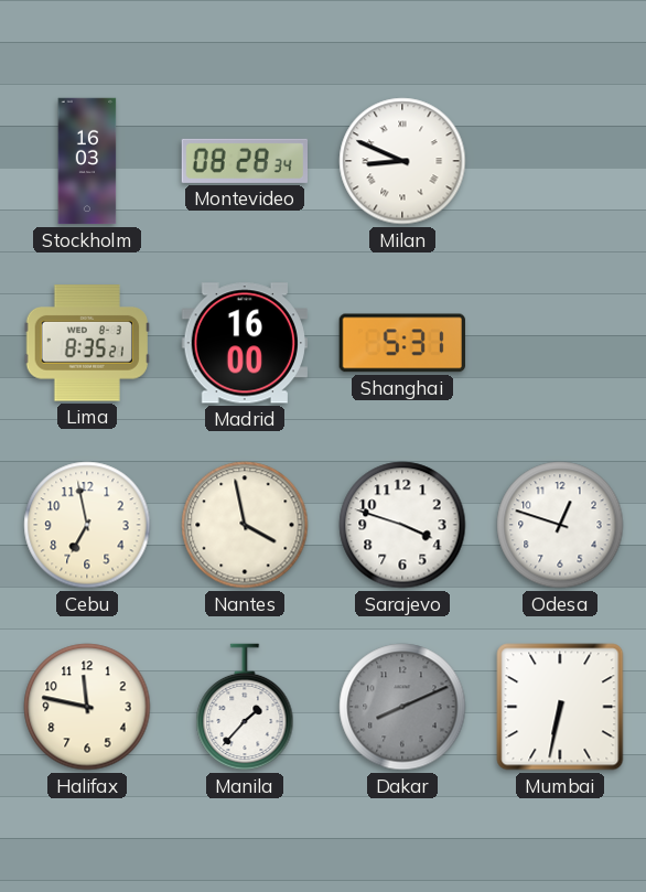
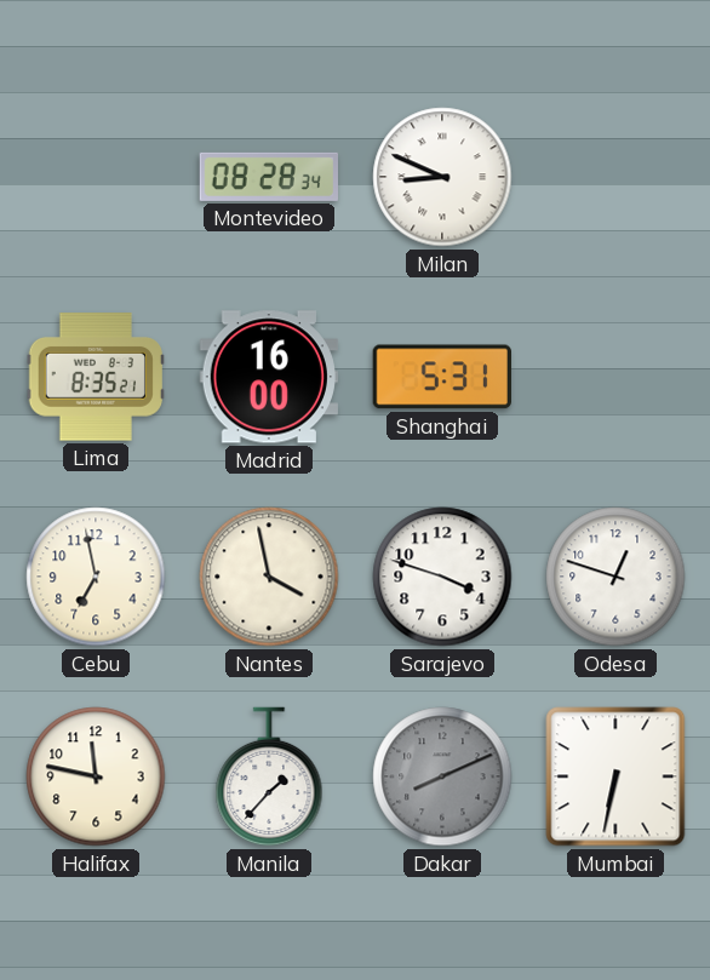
Stockholm: 16:03 -> none (87, 161)
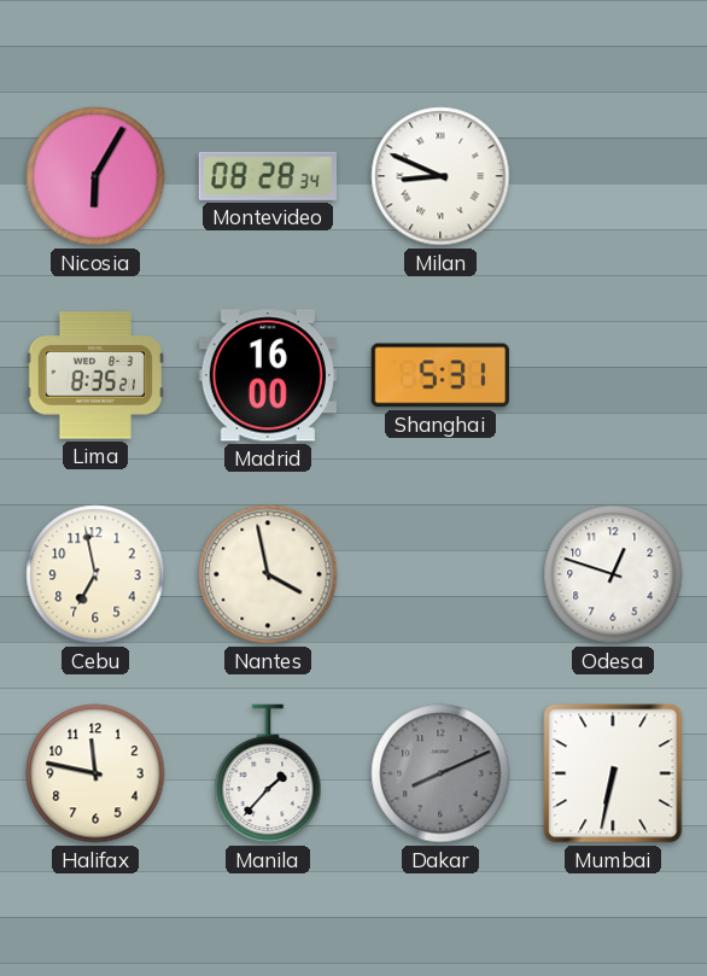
Nicosia: none -> 6:05 (95, 176)
Sarajevo: 3:48 -> none (442, 577)
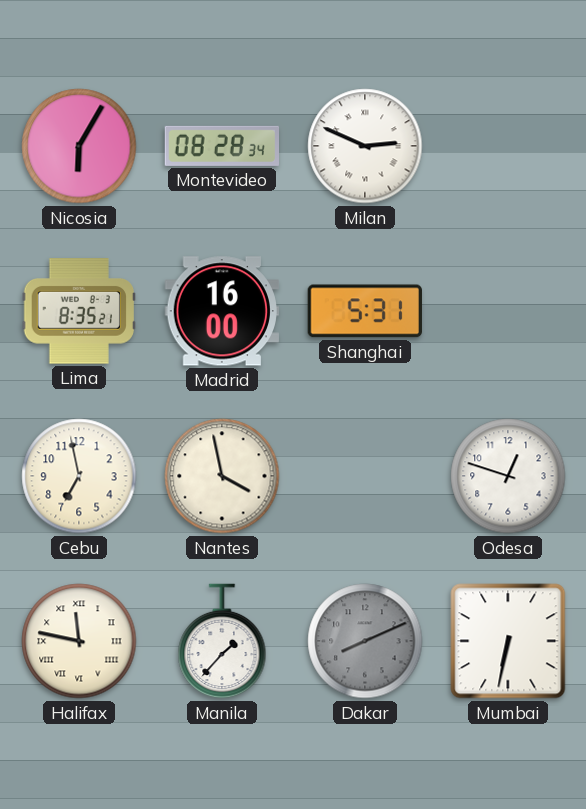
Milan: 8:49 -> 2:49 (365, 146)
Halifax numerals: Arabic -> Roman (79, 641)
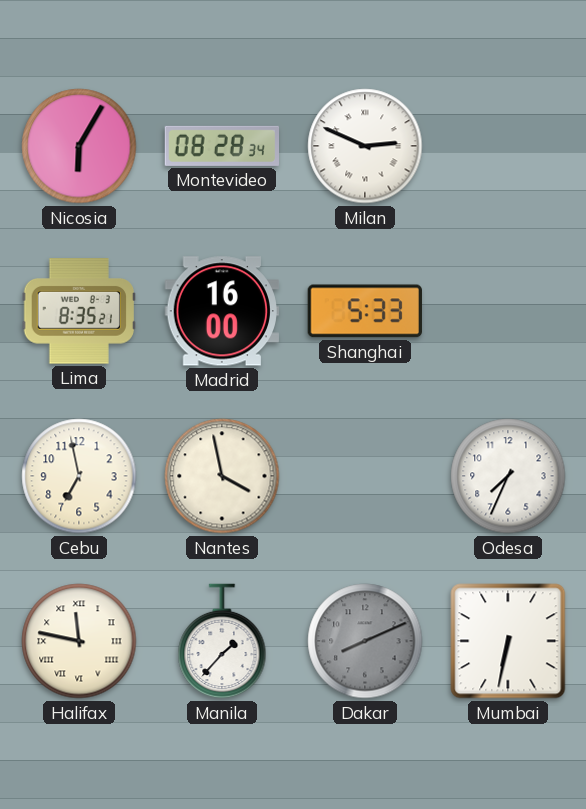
Shanghai: 5:31 -> 5:33 (365, 311)
Odesa: 12:48 -> 7:34 (508, 476)
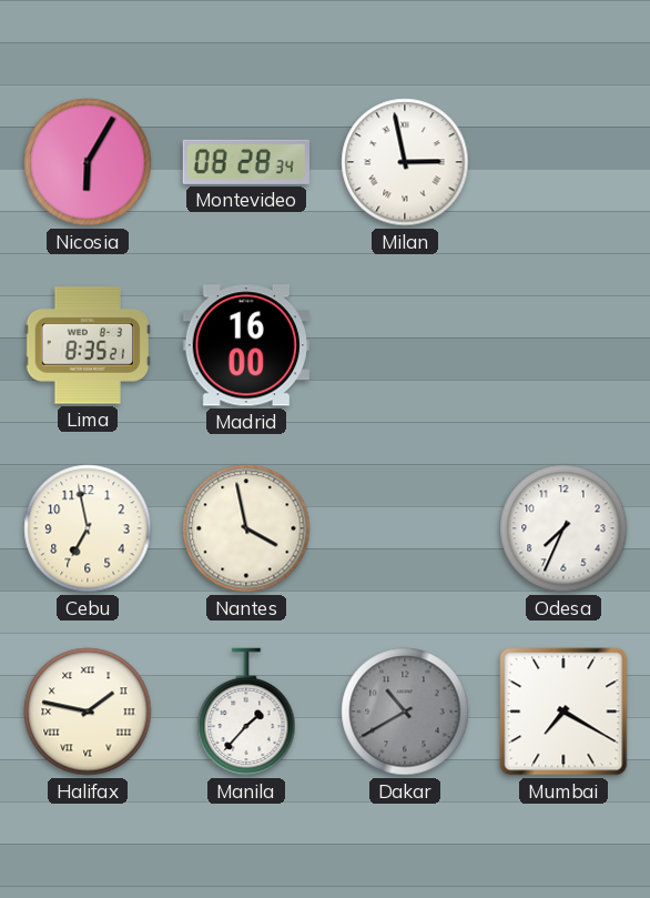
Milan: 2:49 -> 2:58 (405, 162)
Shanghai: 5:33 -> none (365, 311)
Halifax: 11:47 -> 1:47 (88, 712)
Dakar: 8:11 -> 10:40 (405, 712)
Mumbai: 6:32 -> 7:20 (563, 712)
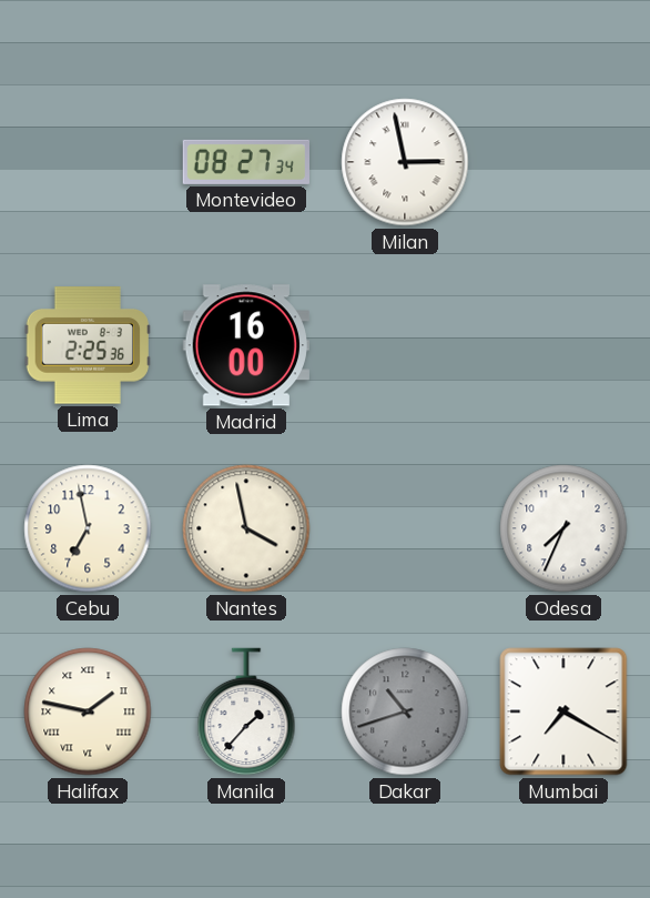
Nicosia: 6:05 -> none (88, 162)
Montevideo: 08:28 -> 08:27 (245, 162)
Lima: 8:35 -> 2:25 (87, 345)
Dakar: 10:40 -> 10:42 (405, 712)
